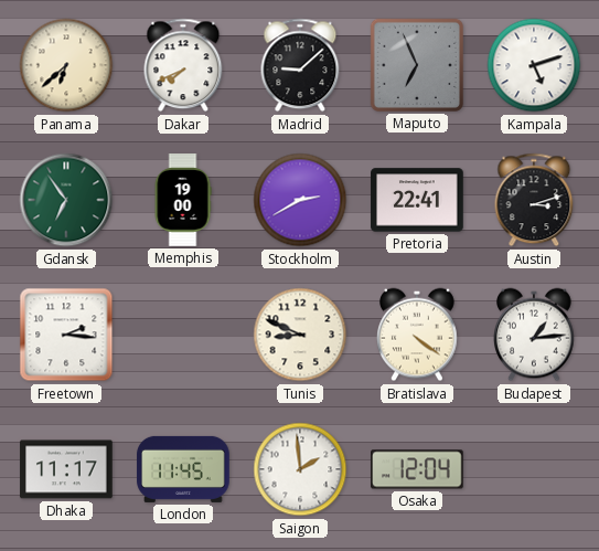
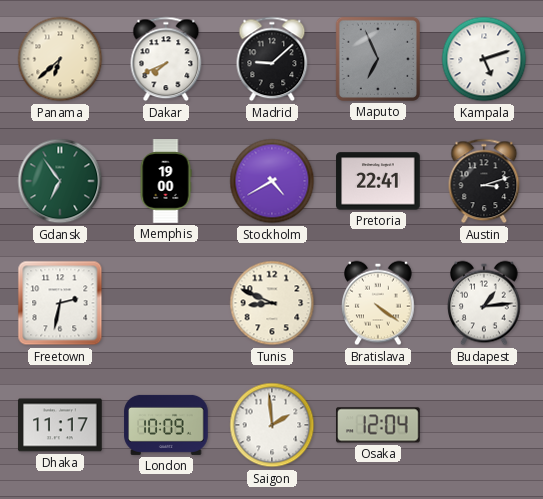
Stockholm: 2:40 -> 4:40 (272, 181)
Freetown: 2:16 -> 2:32 (60, 303)
London: 11:45 -> 10:09 (166, 425)
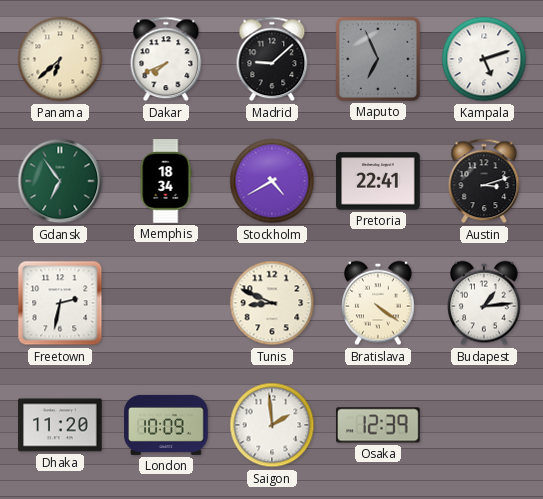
Memphis: 19:00 -> 18:34 (166, 181)
Dhaka: 11:17 -> 11:20 (60, 425)
Osaka: 12:04 -> 12:39 (378, 425)
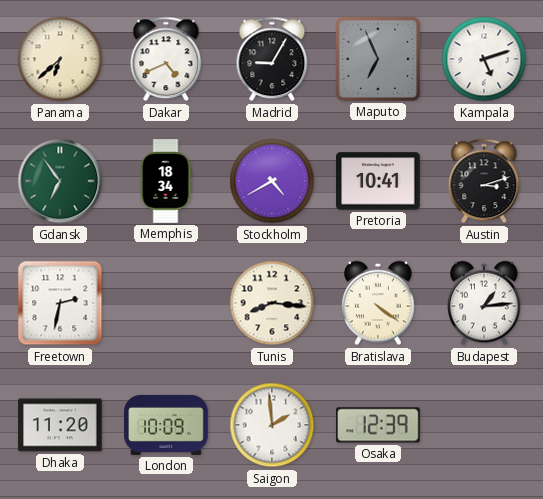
Dakar: 7:41 -> 4:41 (166, 59)
Madrid: 9:08 -> 9:05 (272, 59)
Pretoria: 22:41 -> 10:41 (378, 181)
Tunis: 8:49 -> 8:16 (272, 303)
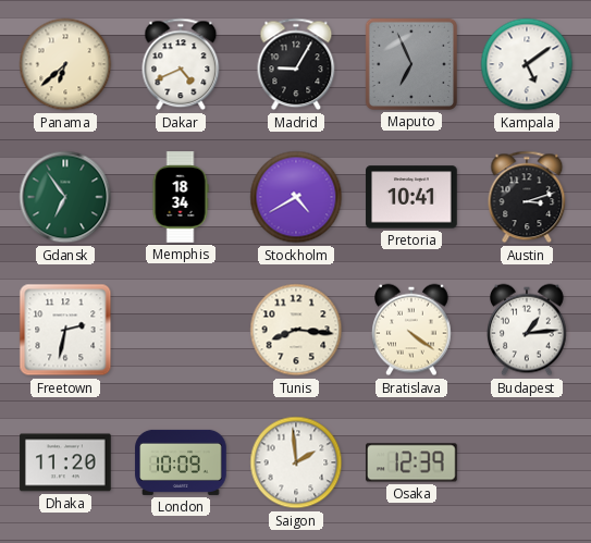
Kampala: 5:12 -> 5:09 (527, 64)
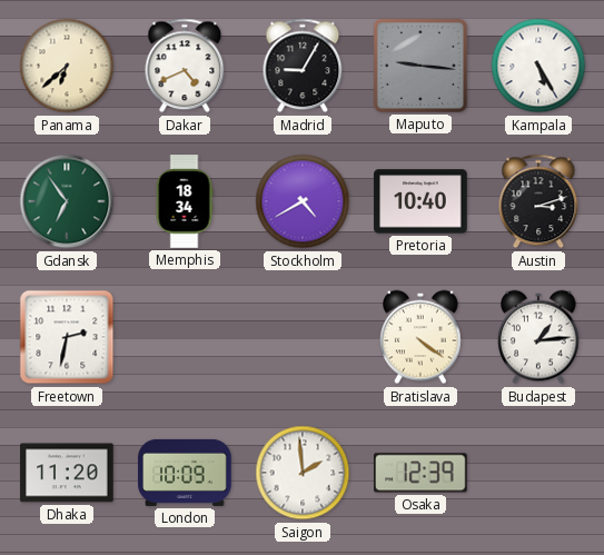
Maputo: 6:56 -> 9:16 (420, 66)
Kampala: 5:09 -> 5:25 (538, 66)
Pretoria: 10:41 -> 10:40 (420, 201)
Tunis: 8:16 -> none (296, 330)
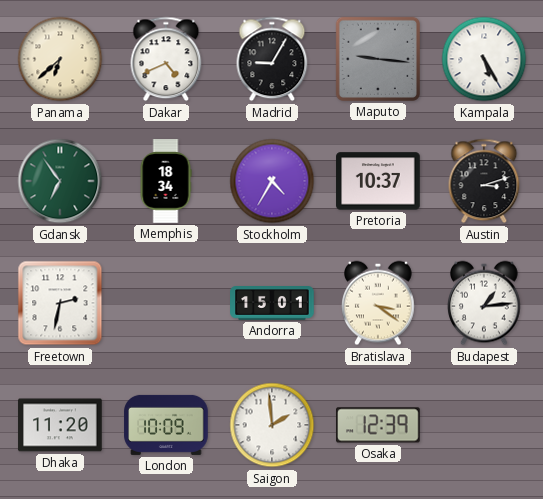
Stockholm: 4:40 -> 4:35 (272, 181)
Pretoria: 10:40 -> 10:37 (378, 181)
Andorra: none -> 15:01 (272, 304)
Bratislava: 4:21 -> 3:21 (379, 303)
